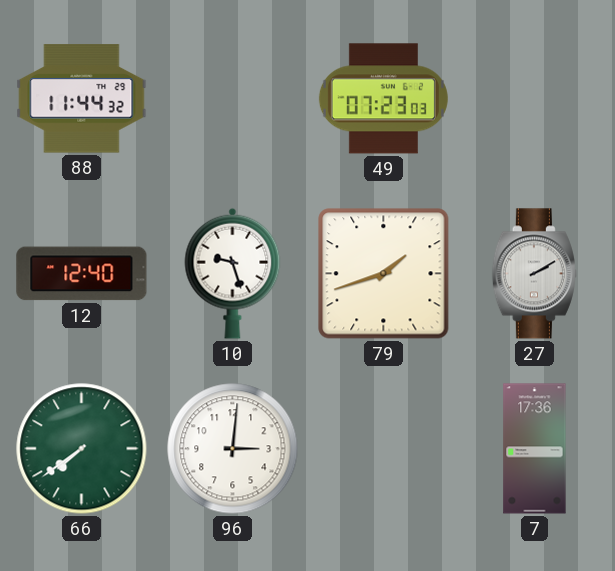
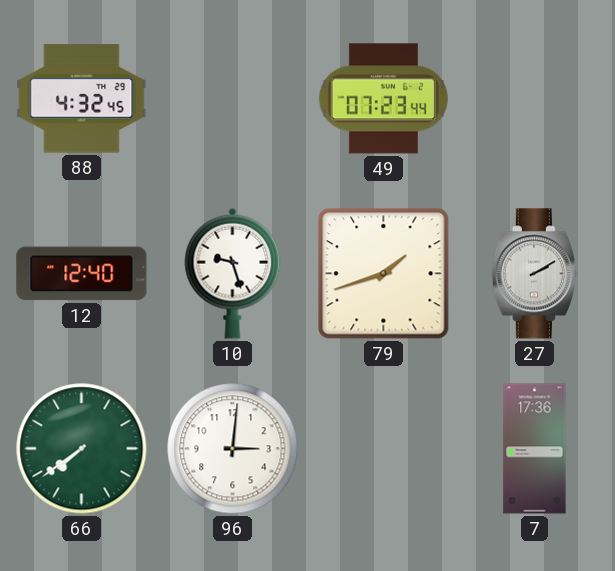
88: 11:44 -> 4:32 (82, 99)
49: 07:23:03 -> 07:23:44 (383, 99)
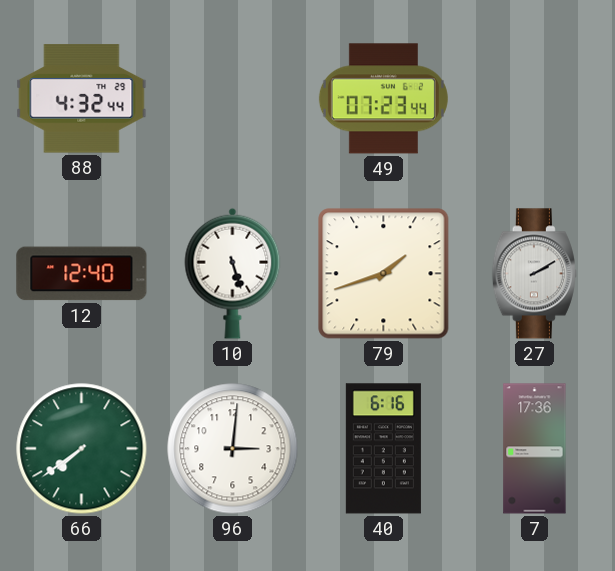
88: 4:32:45 -> 4:32:44 (82, 99)
10: 9:27 -> 5:27 (233, 273)
40: none -> 6:16 (383, 449)
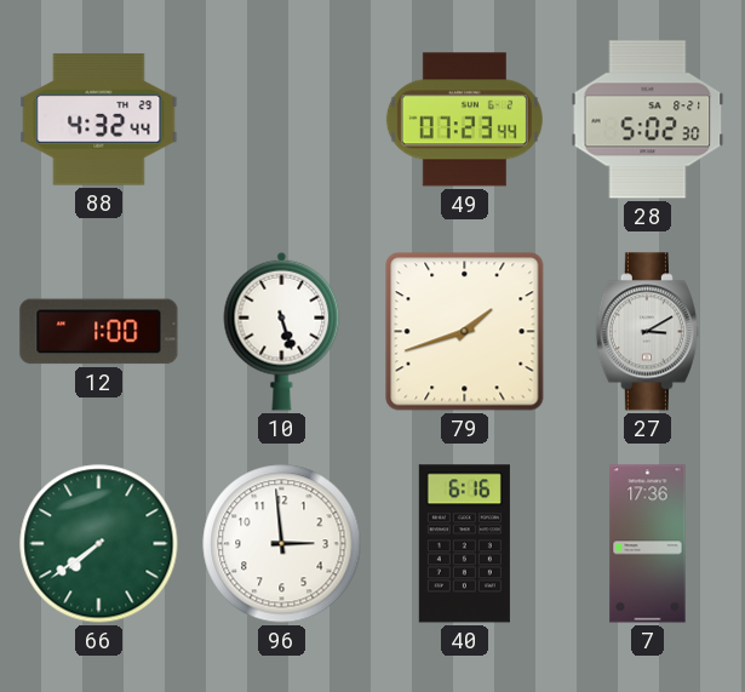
28: none -> 5:02 (648, 120)
12: 12:40 -> 1:00 (99, 332)
27: 2:10 -> 3:10 (647, 332)
96: 3:01 -> 2:59 (282, 544)
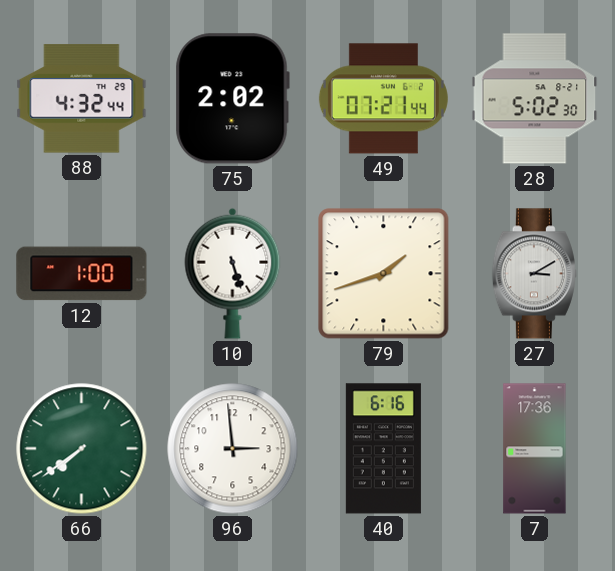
75: none -> 2:02 (232, 99)
49: 07:23 -> 07:21 (383, 99)
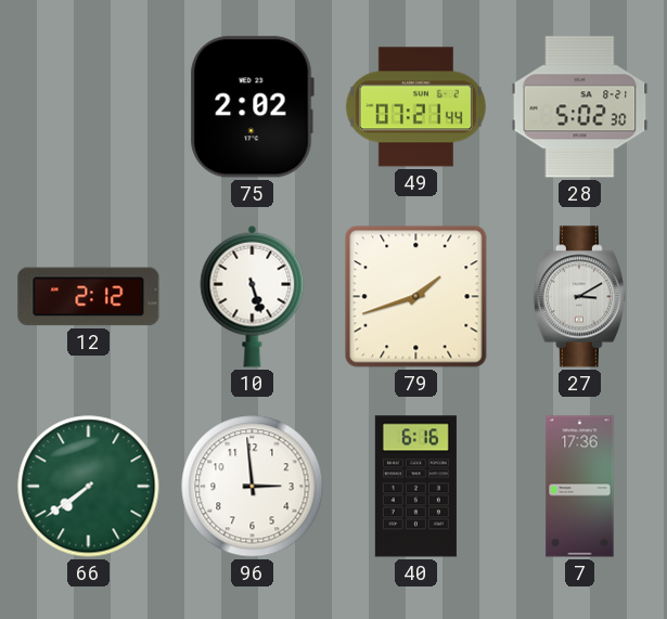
88: 4:32 -> none (82, 99)
12: 1:00 -> 2:12 (89, 297)
